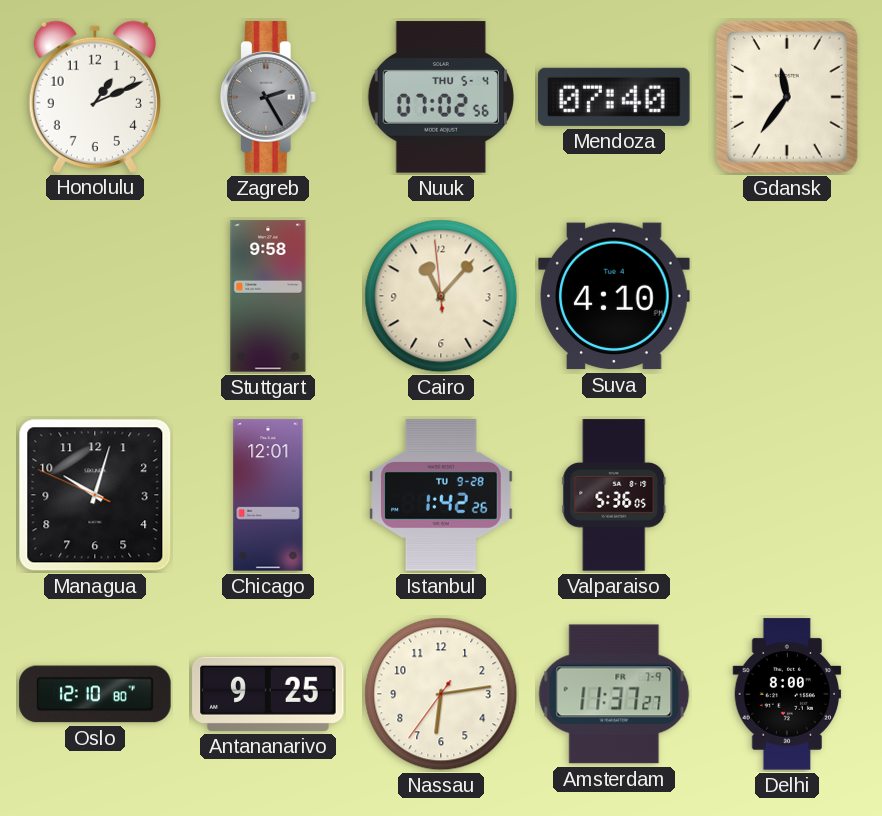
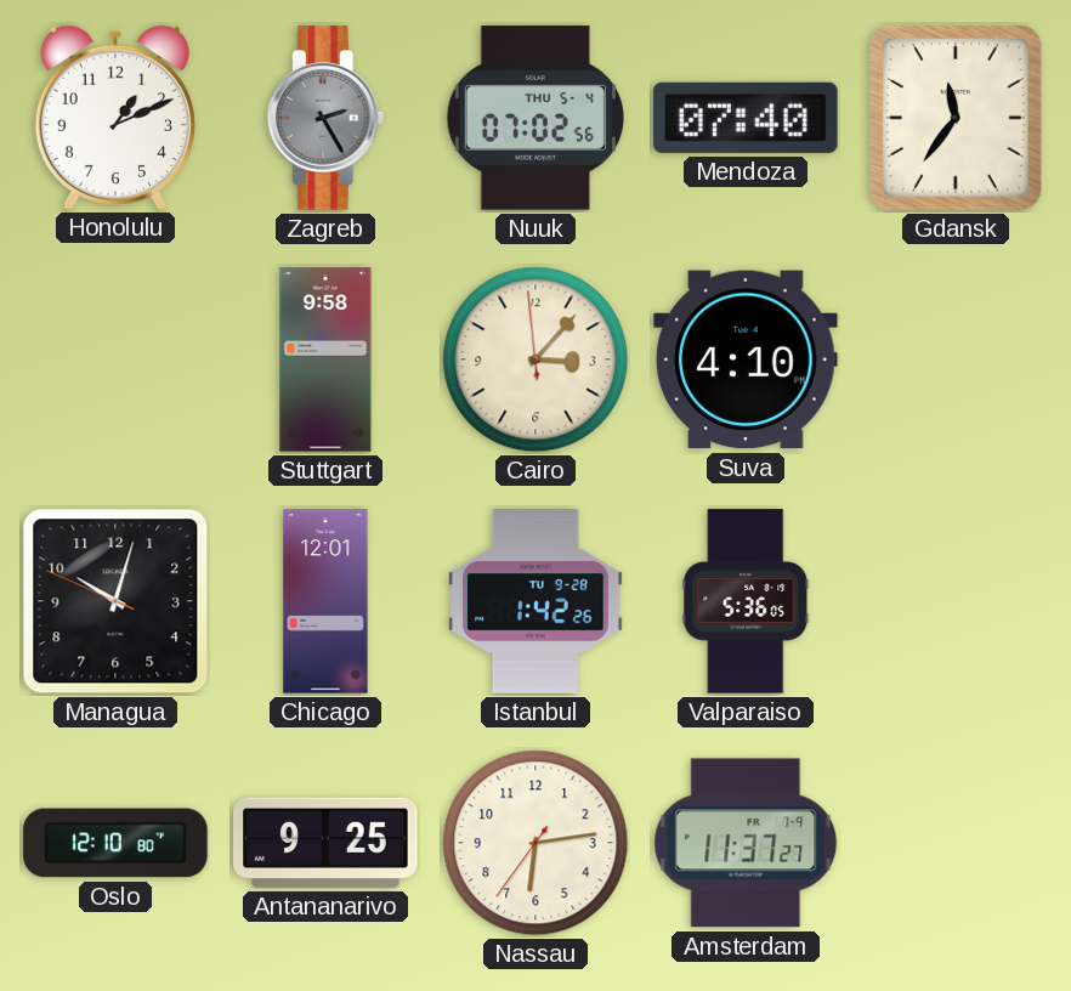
Cairo: 11:06 -> 3:06 (535, 359)
Delhi: 8:00 -> none (787, 694)
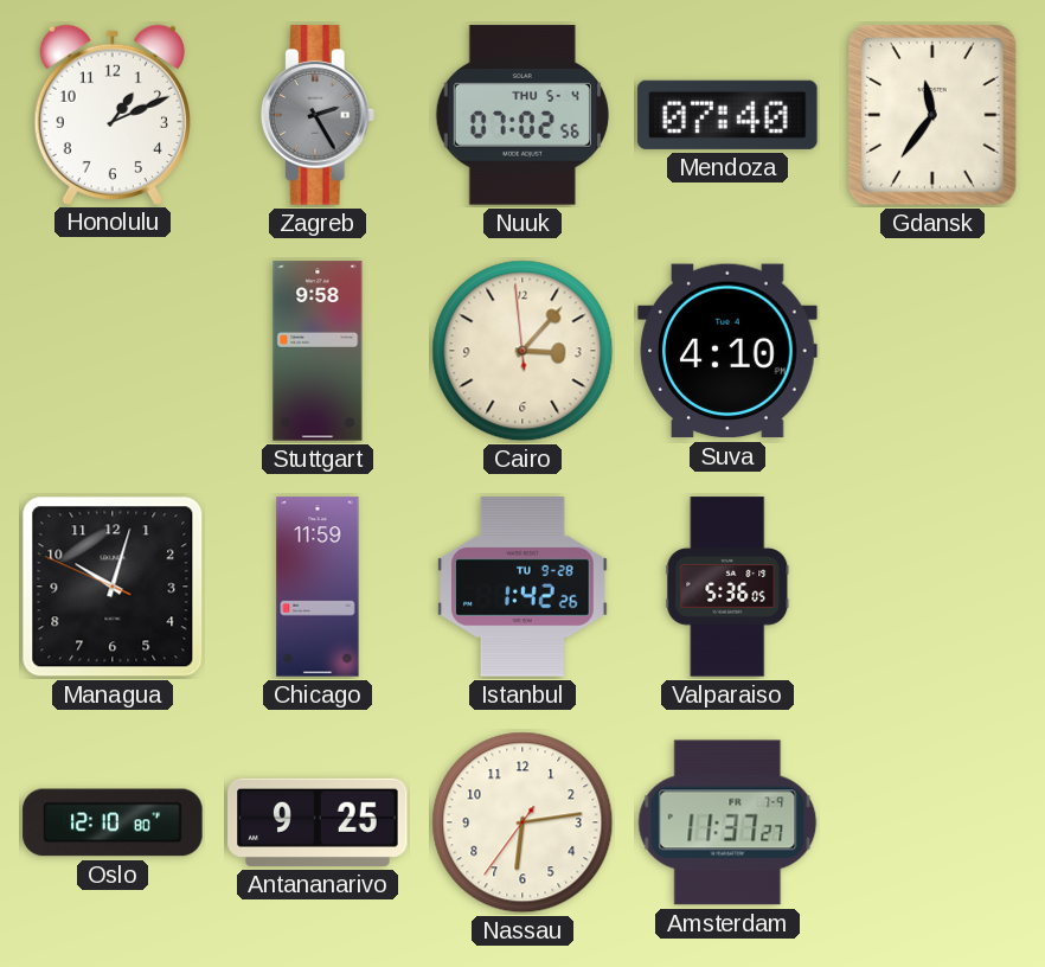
Chicago: 12:01 -> 11:59 (318, 587)
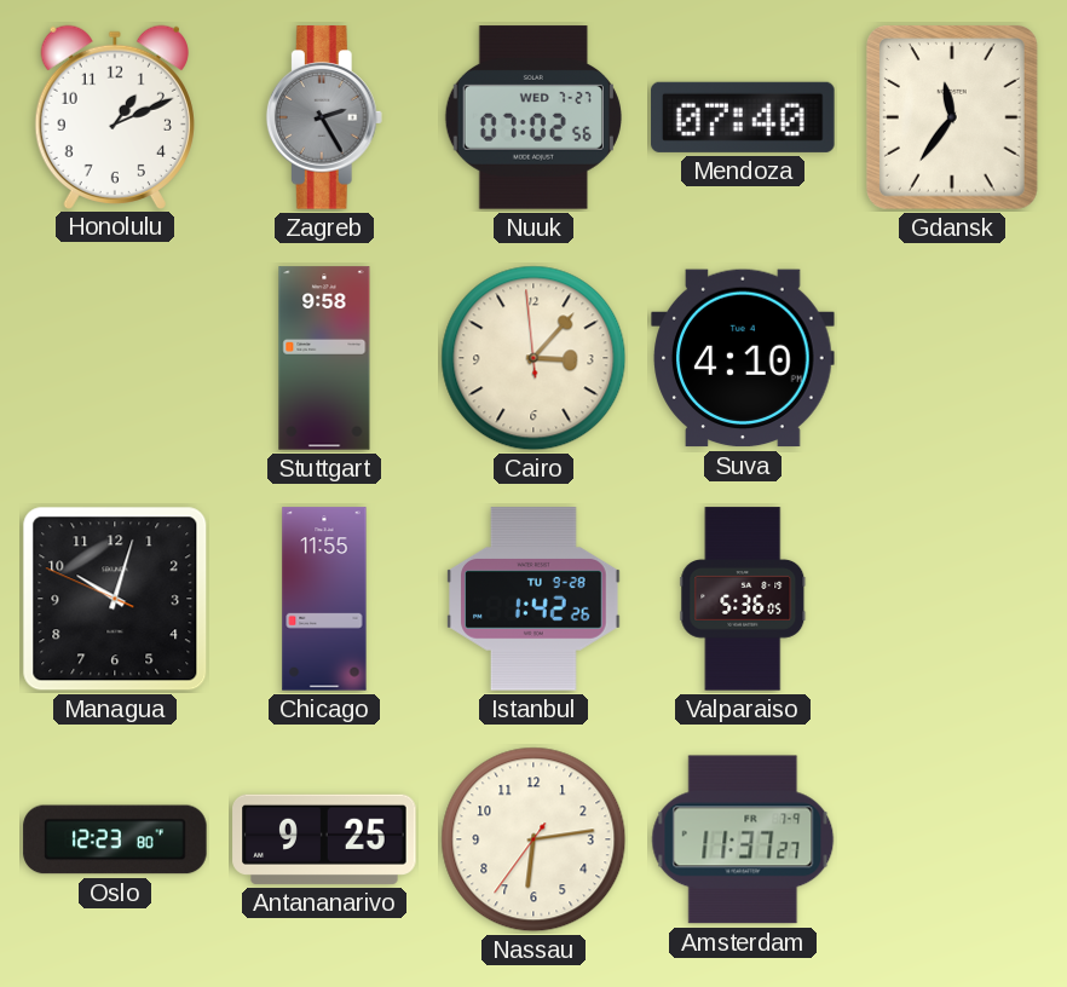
Nuuk date: THU 5-4 -> WED 7-27 (533, 117)
Chicago: 11:59 -> 11:55 (324, 599)
Oslo: 12:10 -> 12:23 (115, 839)
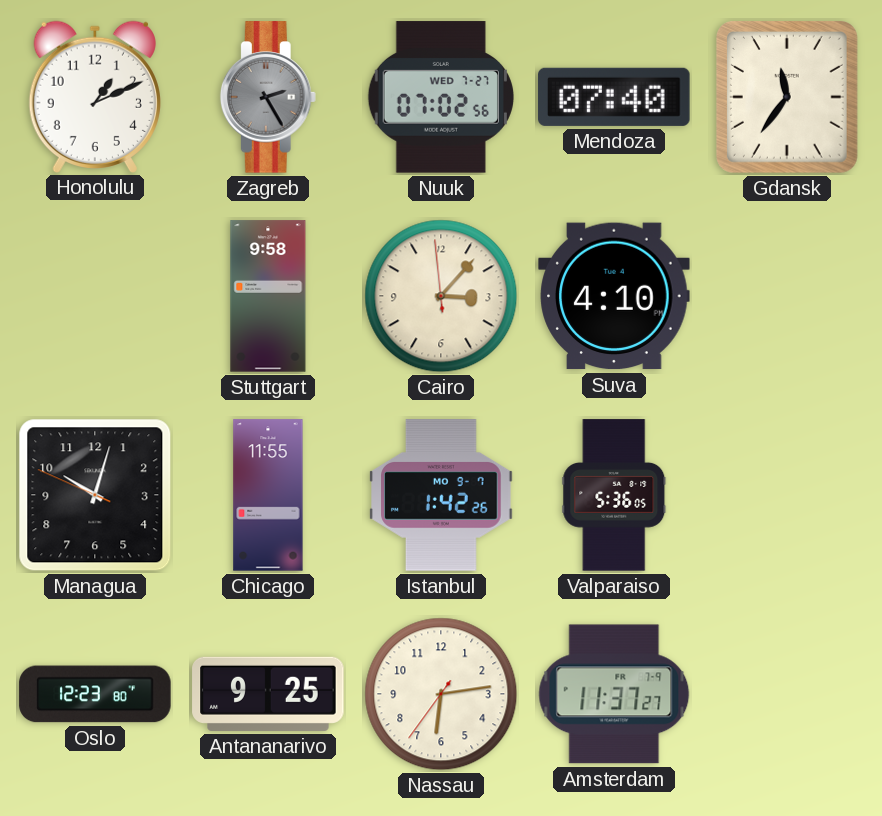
Istanbul date: TU 9-28 -> MO 9-7 (441, 495)
